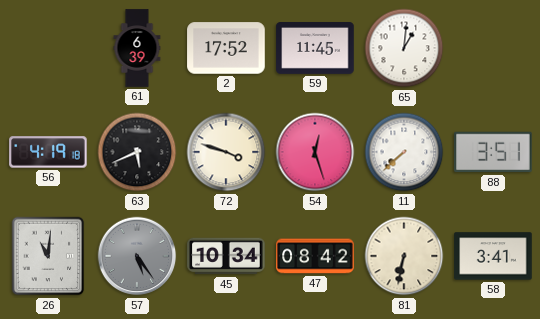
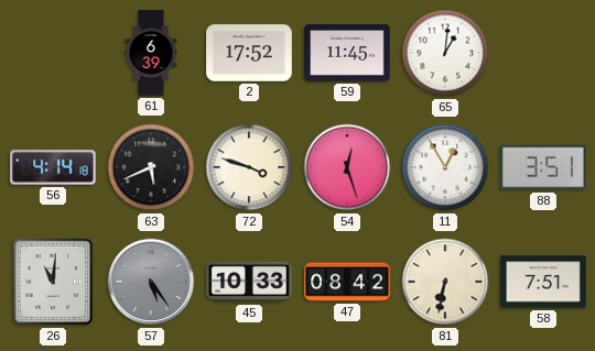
56: 4:19 -> 4:14 (53, 167)
11: 7:38 -> 12:55 (445, 167)
45: 10:34 -> 10:33 (249, 282)
58: 3:41 -> 7:51 (543, 282)
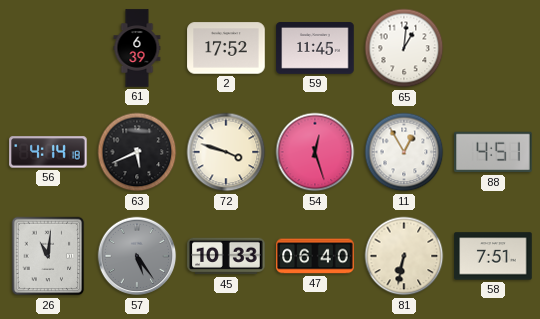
88: 3:51 -> 4:51 (493, 152)
47: 08:42 -> 06:40 (315, 256)
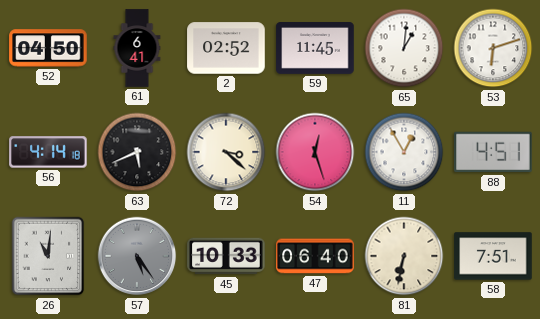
52: none -> 04:50 (48, 48)
61: 6:39 -> 6:41 (137, 48)
2: 17:52 -> 02:52 (226, 48)
53: none -> 6:12 (493, 48)
72: 3:48 -> 3:22 (226, 152)
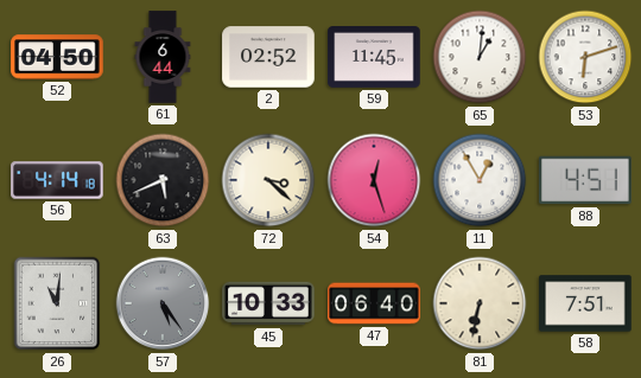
61: 6:41 -> 6:44 (163, 57)
